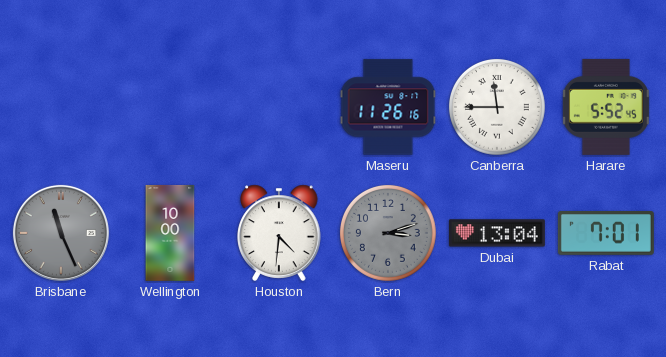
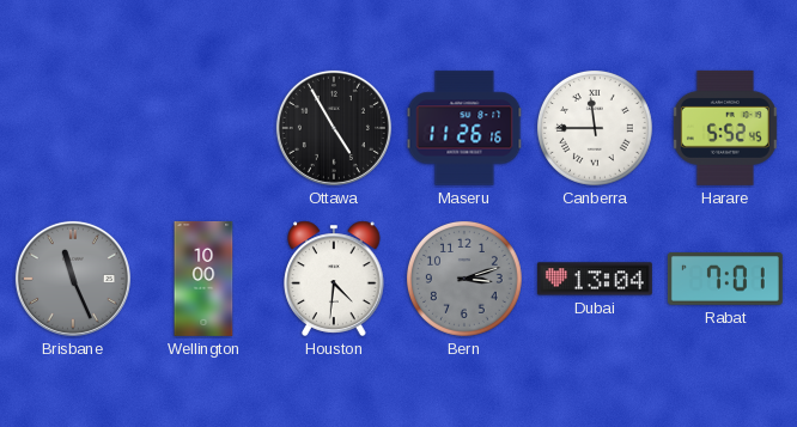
Ottawa: none -> 4:55 (334, 128)
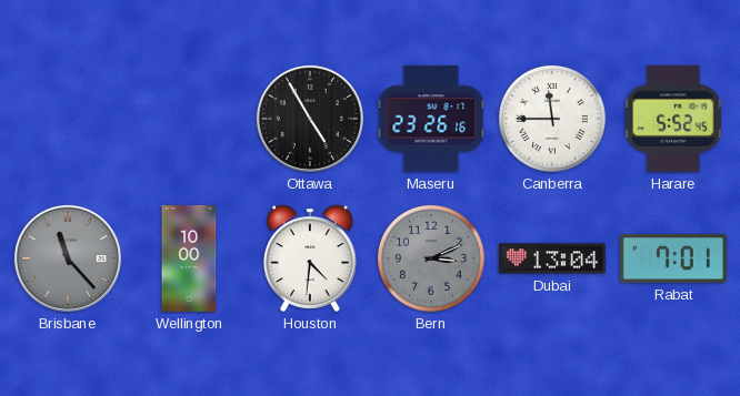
Maseru: 11:26 -> 23:26 (431, 119)
Brisbane: 11:26 -> 11:23 (68, 258)
Bern: 3:12 -> 3:11 (431, 258)
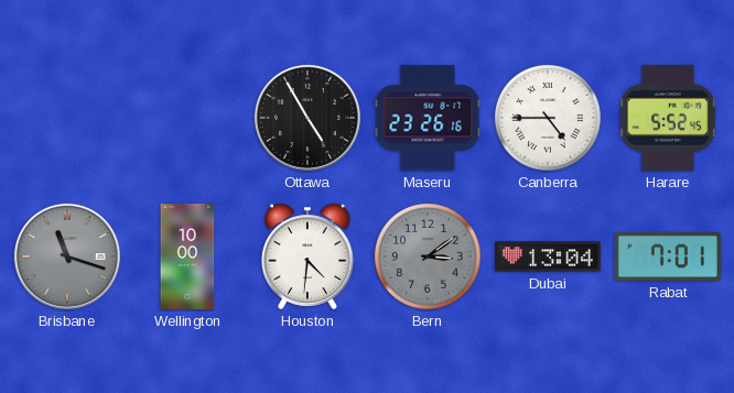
Canberra: 11:45 -> 4:45 (548, 118)
Brisbane: 11:23 -> 11:18 (67, 256)
Bern: 3:11 -> 3:09 (428, 256)
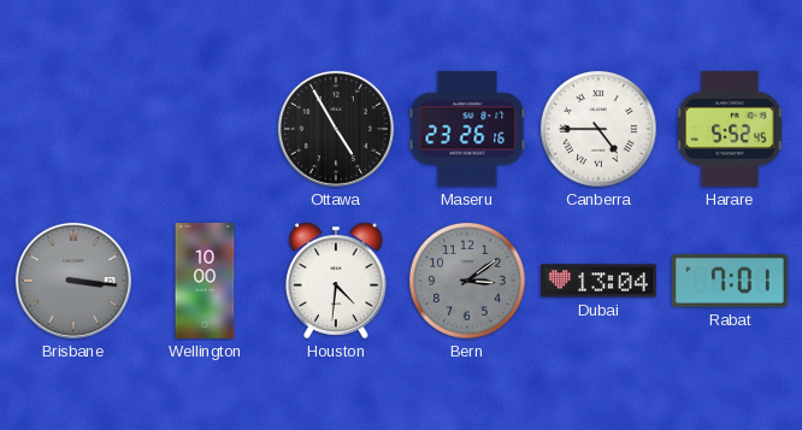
Brisbane: 11:18 -> 3:16 (73, 281)
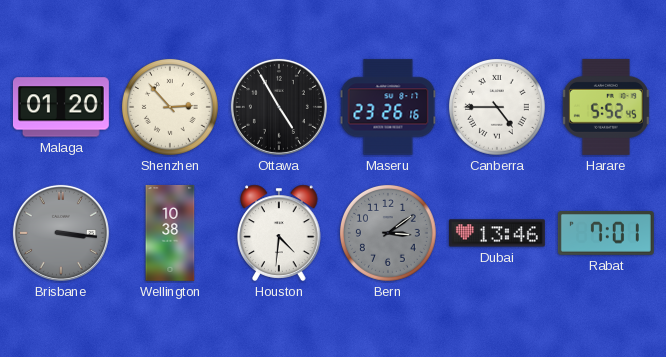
Malaga: none -> 01:20 (61, 107)
Shenzhen: none -> 2:53 (170, 107)
Wellington: 10:00 -> 10:38 (170, 233)
Dubai: 13:04 -> 13:46 (497, 233)
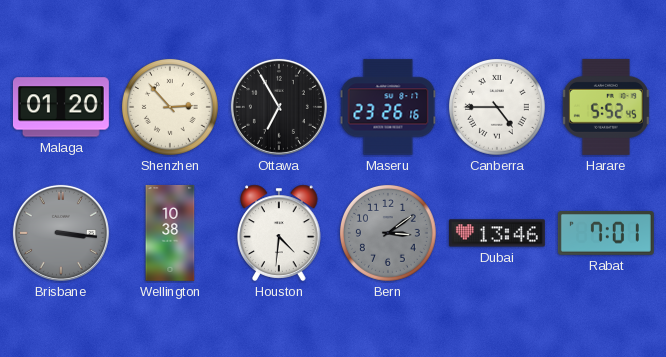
Ottawa: 4:55 -> 6:55 (279, 107)
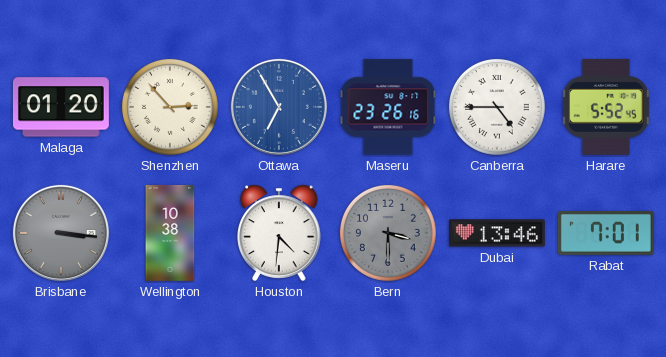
Ottawa dial: black -> blue (279, 107)
Bern: 3:09 -> 3:30 (388, 233)
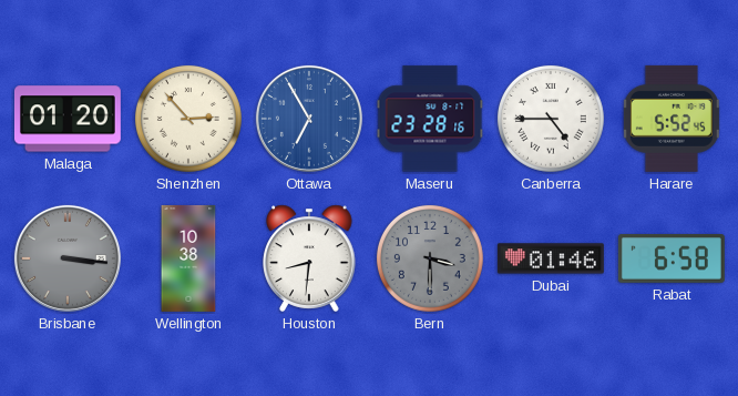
Maseru: 23:26 -> 23:28 (430, 119)
Houston: 4:31 -> 8:31 (309, 258)
Dubai: 13:46 -> 01:46 (551, 258)
Rabat: 7:01 -> 6:58 (672, 260)
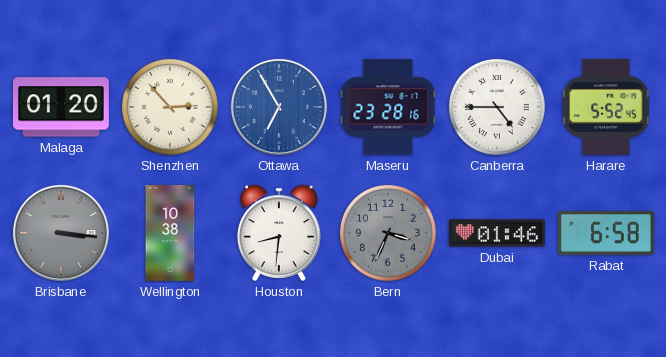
Bern: 3:30 -> 3:34 (388, 233)
